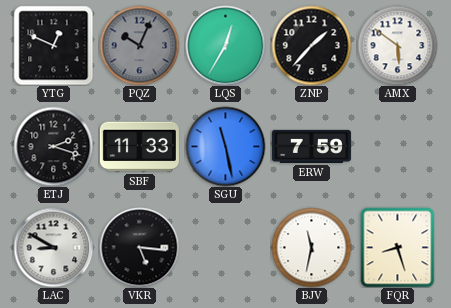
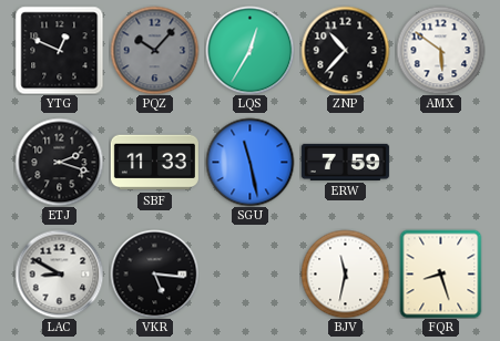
PQZ: 10:04 -> 10:07 (154, 50)
ZNP: 1:37 -> 10:37 (345, 50)
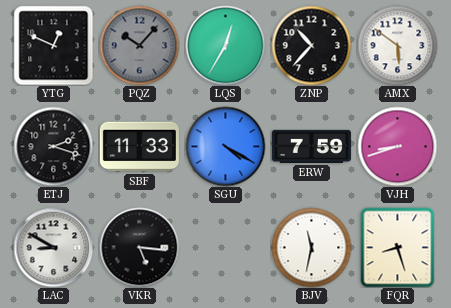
SGU: 11:28 -> 4:20 (225, 146)
VJH: none -> 8:42 (397, 146)
